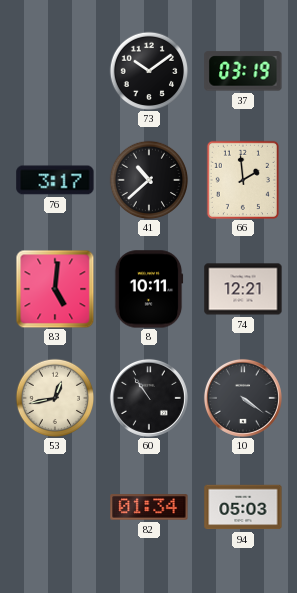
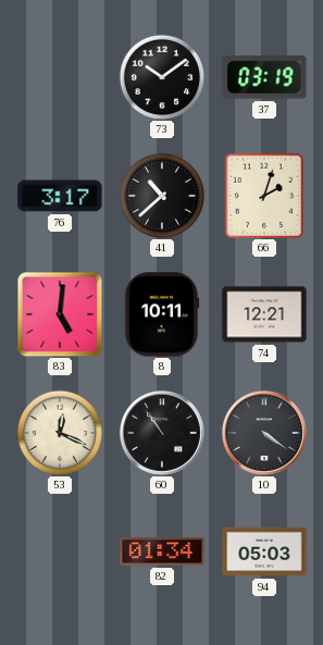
66: 1:59 -> 2:03 (264, 196)
53: 12:43 -> 12:19 (60, 433)
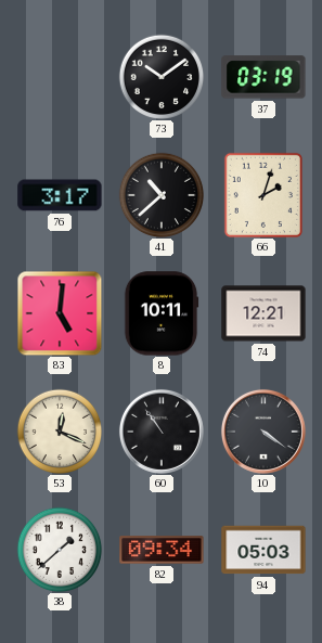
38: none -> 1:38 (60, 550)
82: 01:34 -> 09:34 (162, 550)
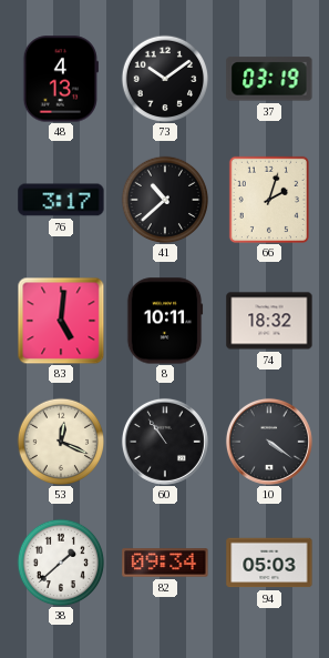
48: none -> 4:13 (61, 79)
74: 12:21 -> 18:32 (269, 321)
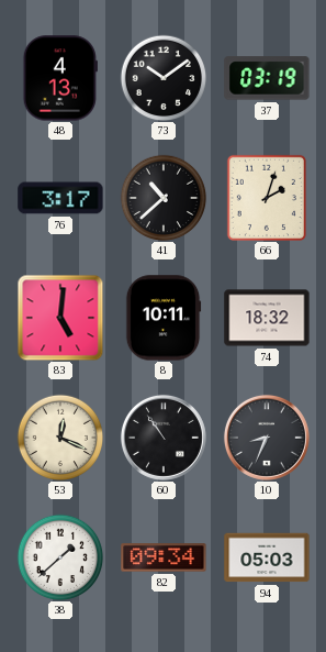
10: 4:21 -> 8:34 (267, 438)
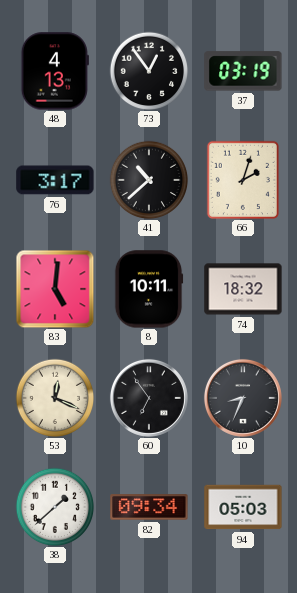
73: 10:09 -> 12:54 (149, 71)
60: 10:54 -> 6:54 (149, 398)
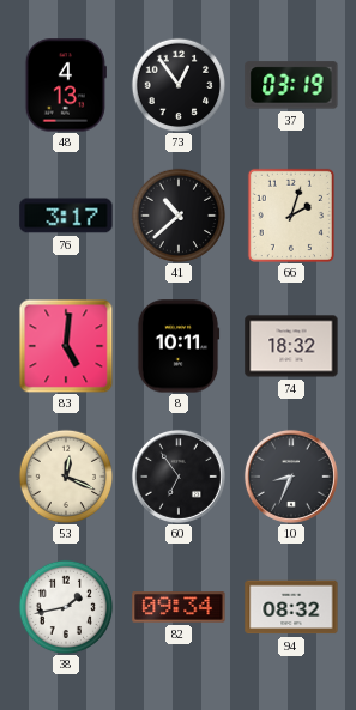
38: 1:38 -> 1:43 (66, 607)
94: 05:03 -> 08:32 (291, 607)
